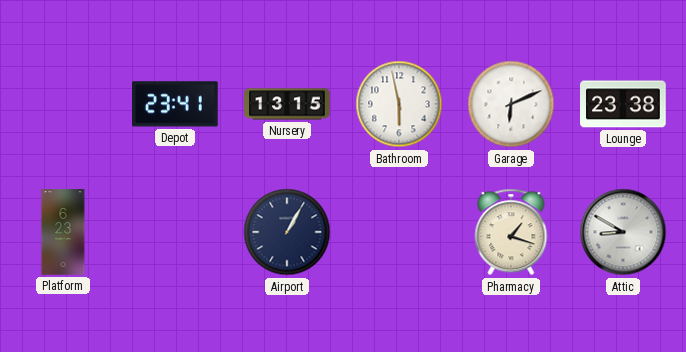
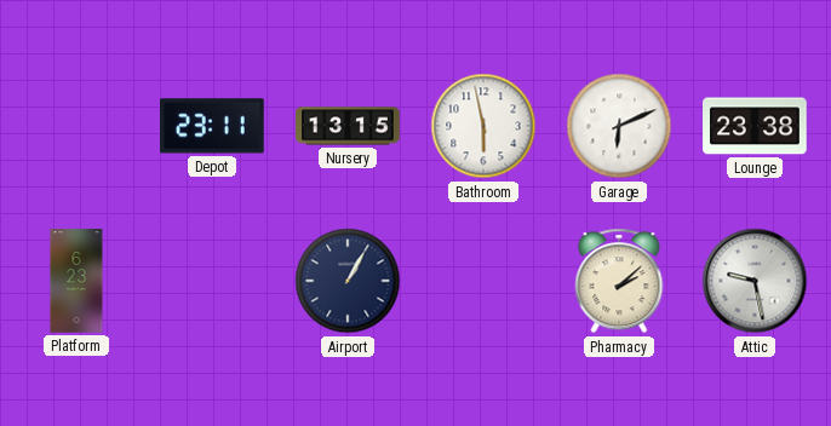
Depot: 23:41 -> 23:11 (213, 126)
Pharmacy: 1:18 -> 2:08 (619, 281)
Attic: 8:50 -> 9:28 (755, 281)
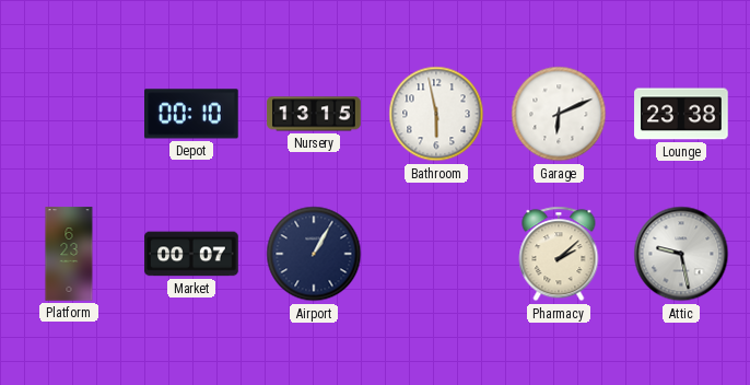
Depot: 23:11 -> 00:10 (192, 114)
Market: none -> 00:07 (191, 254)
